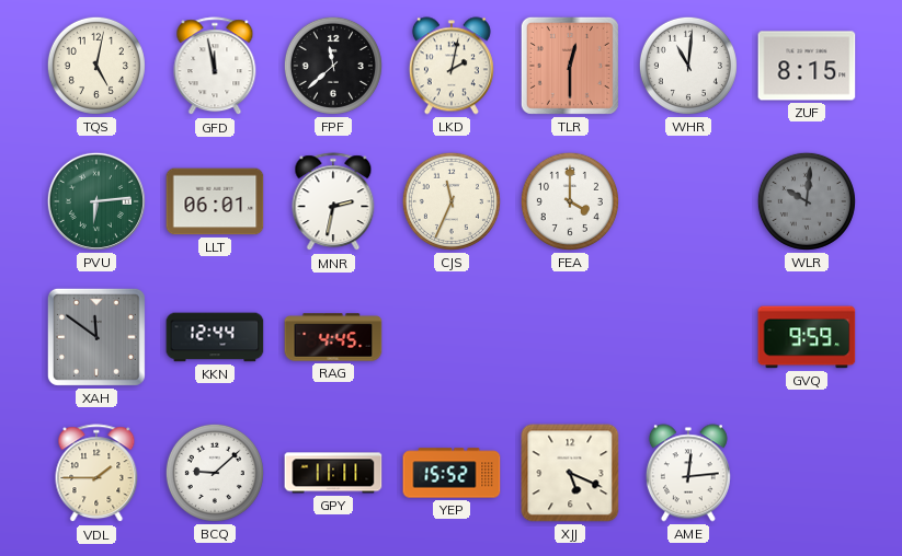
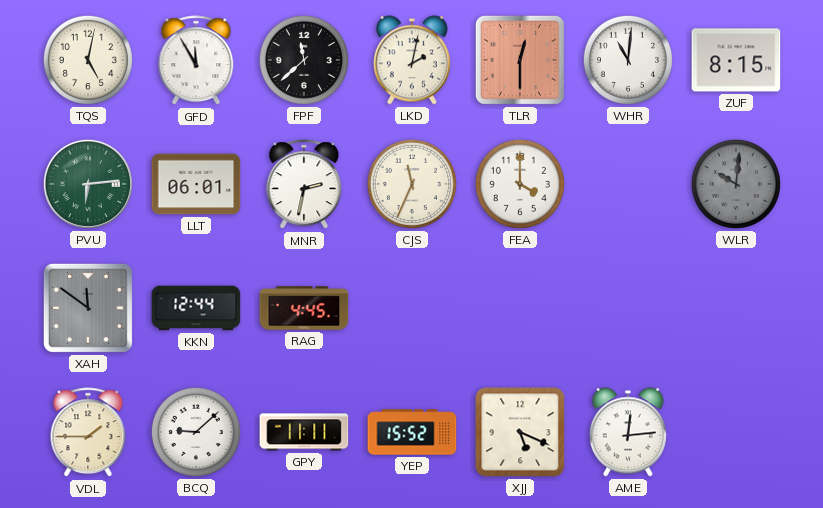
GFD: 11:58 -> 11:55 (196, 61)
GVQ: 9:59 -> none (807, 337)
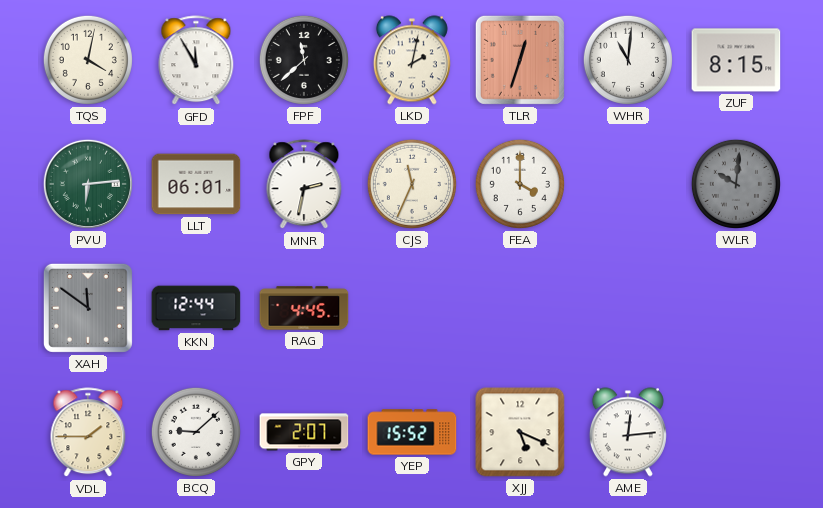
TQS: 5:02 -> 4:02 (88, 60)
TLR: 12:30 -> 12:33 (520, 60)
GPY: 11:11 -> 2:07 (304, 432)
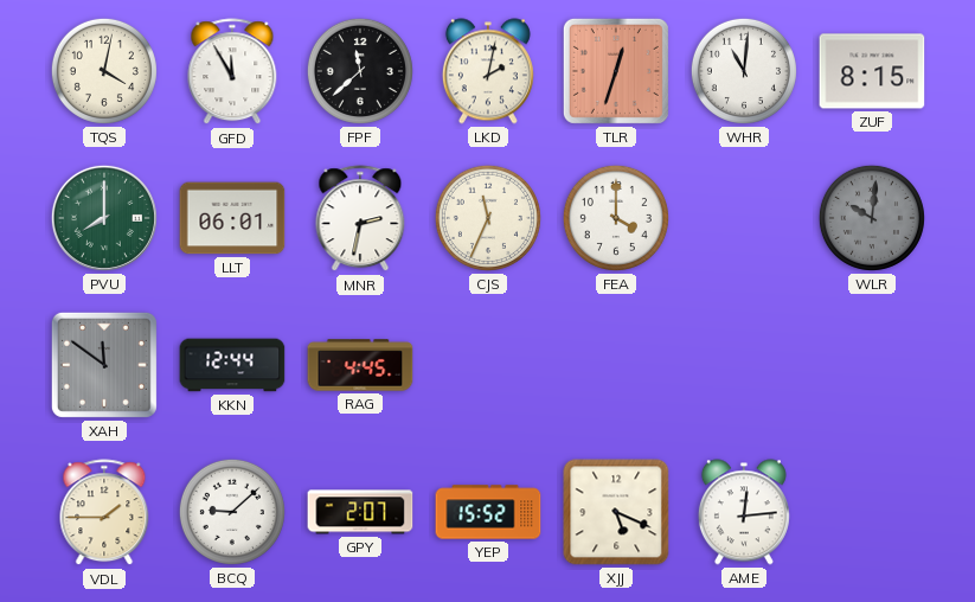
PVU: 6:14 -> 8:00 (104, 218)
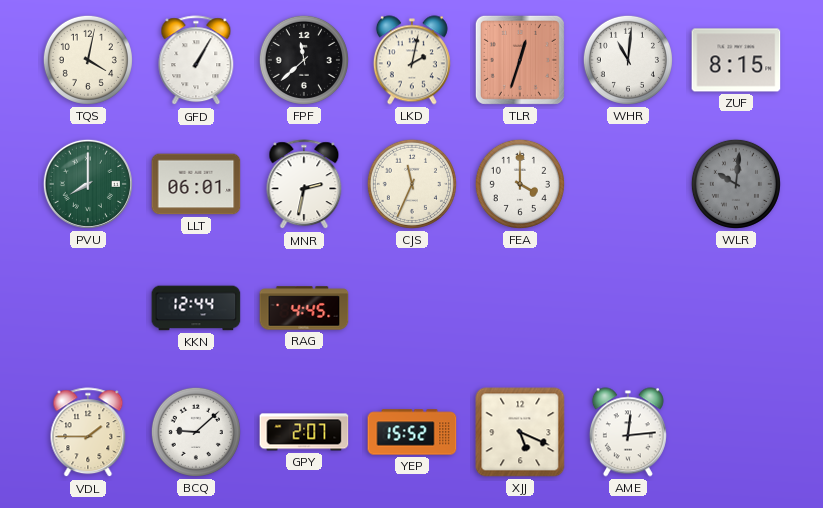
GFD: 11:55 -> 1:05 (196, 61)
XAH: 11:51 -> none (104, 365)
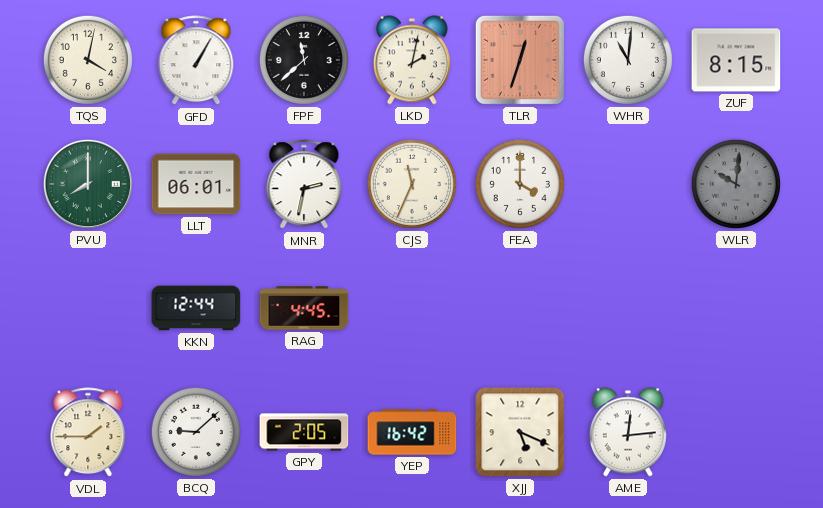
GPY: 2:07 -> 2:05 (304, 432)
YEP: 15:52 -> 16:42 (412, 432)
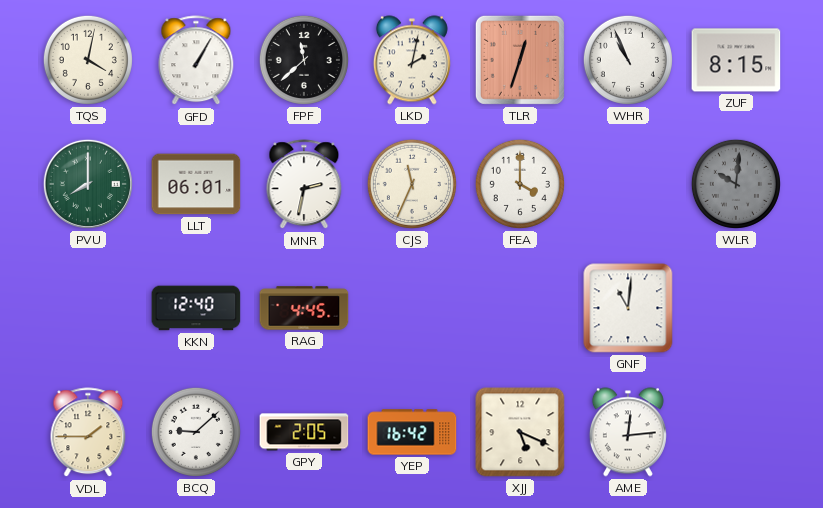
WHR: 11:01 -> 10:56 (628, 60)
KKN: 12:44 -> 12:40 (196, 308)
GNF: none -> 11:01 (628, 308)
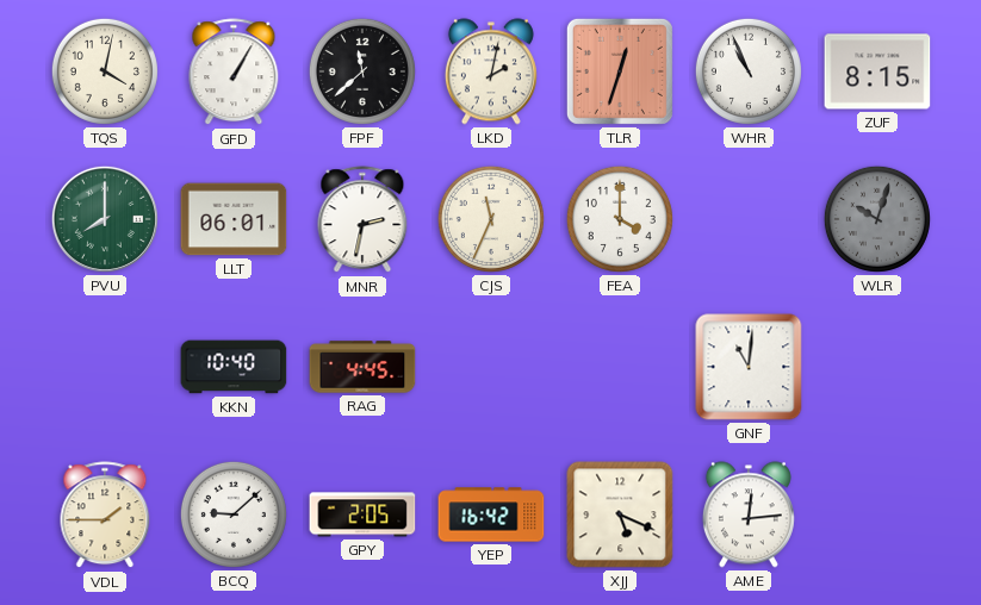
WLR: 10:01 -> 10:03 (877, 219)
KKN: 12:40 -> 10:40 (234, 367)
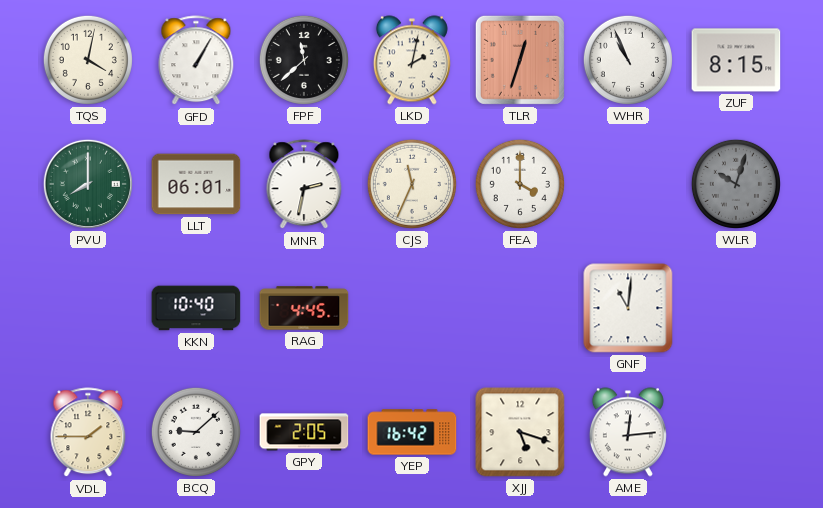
XJJ: 5:19 -> 5:18 (520, 432)
